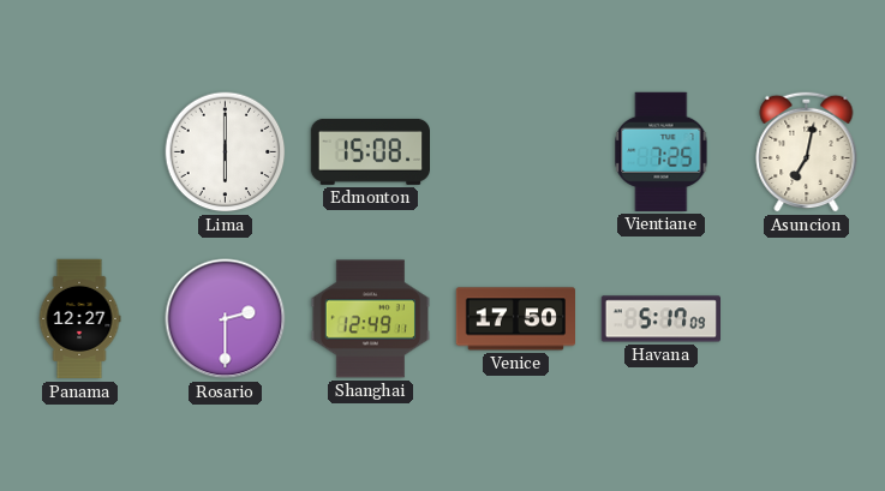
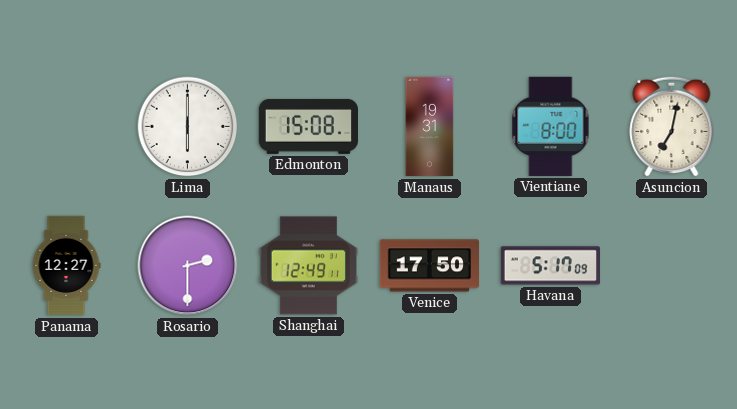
Manaus: none -> 19:31 (430, 127)
Vientiane: 7:25 -> 8:00 (551, 126)
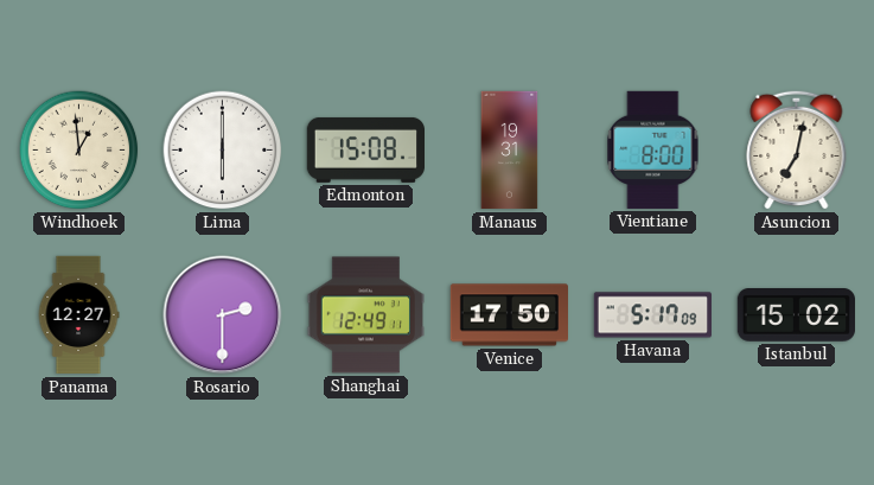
Windhoek: none -> 12:59 (79, 151)
Istanbul: none -> 15:02 (796, 315)
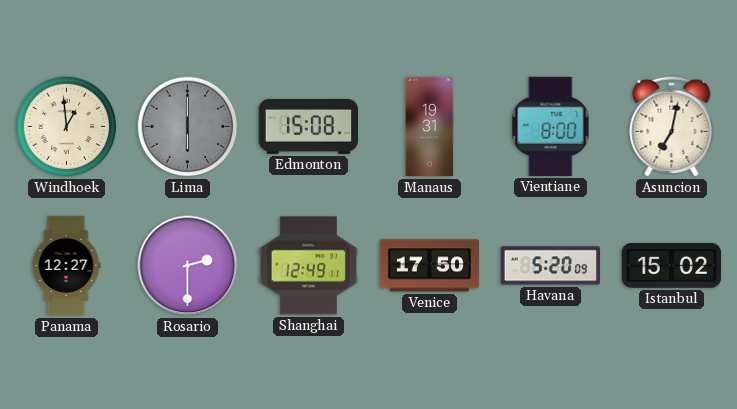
Lima dial: white -> grey (188, 127)
Havana: 5:17 -> 5:20 (550, 266)
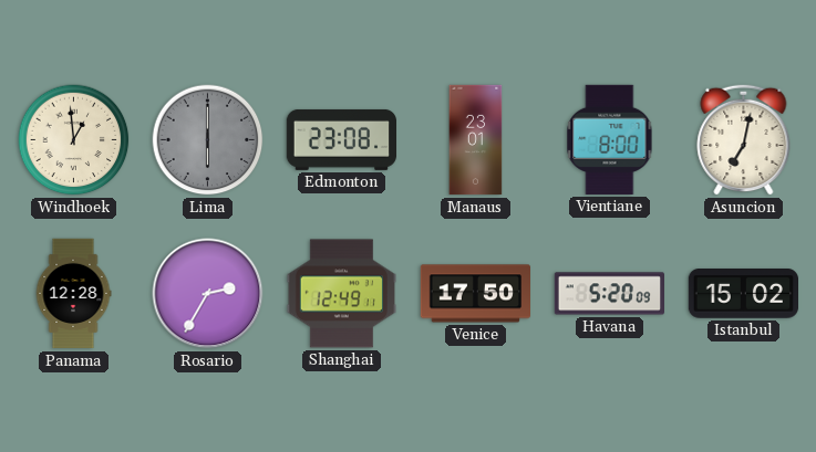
Edmonton: 15:08 -> 23:08 (341, 139)
Manaus: 19:31 -> 23:01 (476, 140)
Panama: 12:27 -> 12:28 (73, 294)
Rosario: 2:30 -> 2:35 (208, 294)
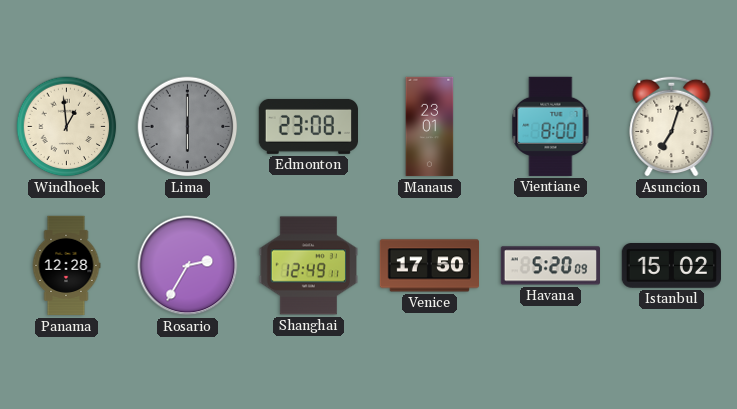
Asuncion: 7:02 -> 7:03 (672, 126)
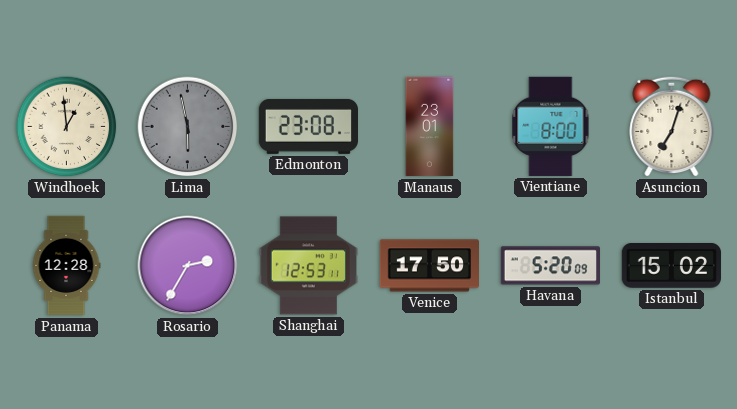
Lima: 6:00 -> 5:58 (188, 127)
Shanghai: 12:49 -> 12:53 (308, 266)
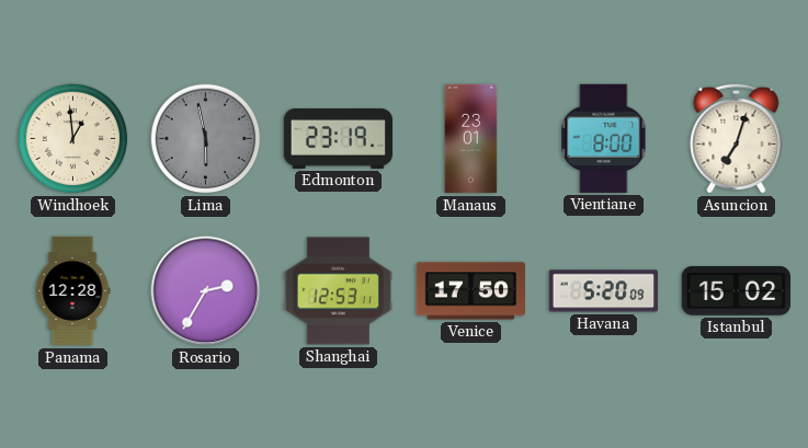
Edmonton: 23:08 -> 23:19 (338, 138)
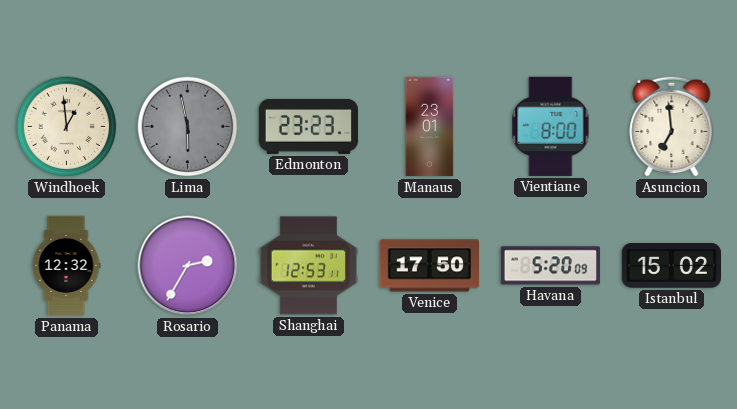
Edmonton: 23:19 -> 23:23 (308, 126)
Asuncion: 7:03 -> 6:59 (672, 126)
Panama: 12:28 -> 12:32 (66, 266)
